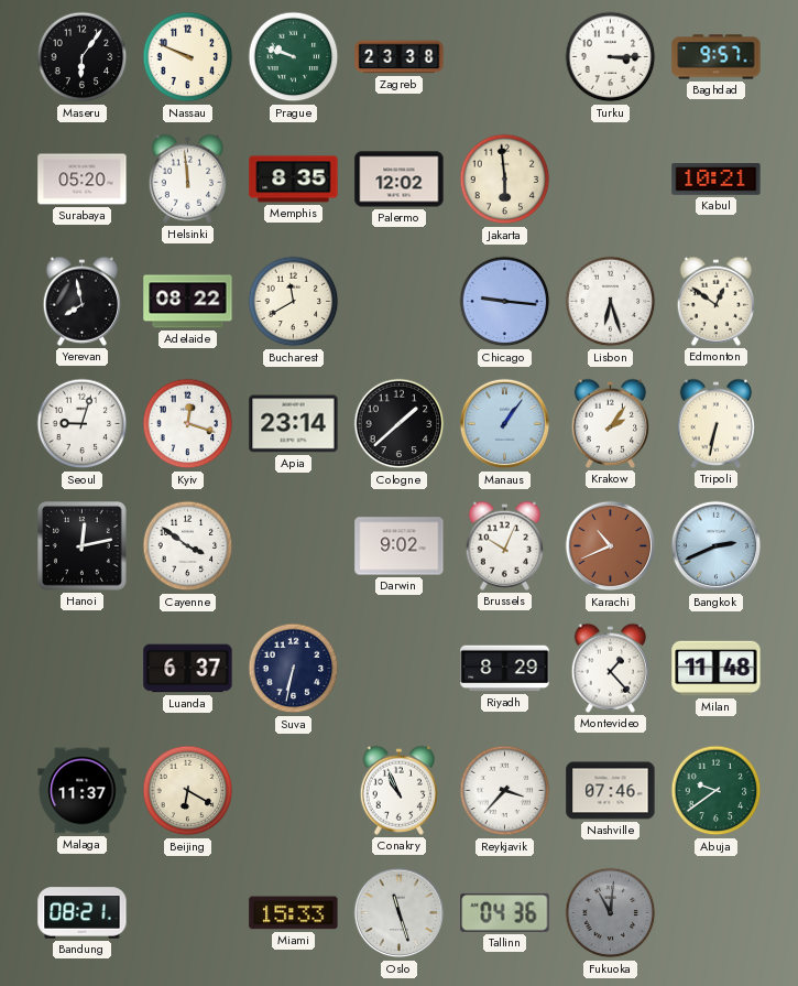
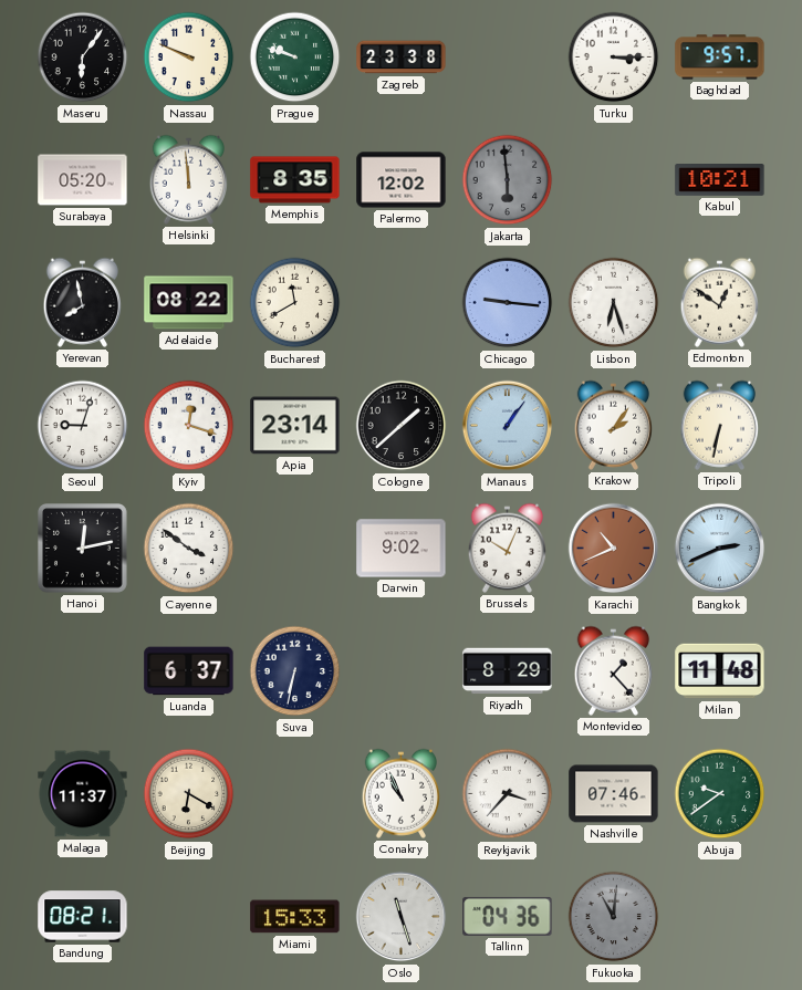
Jakarta dial: cream -> grey (508, 180)
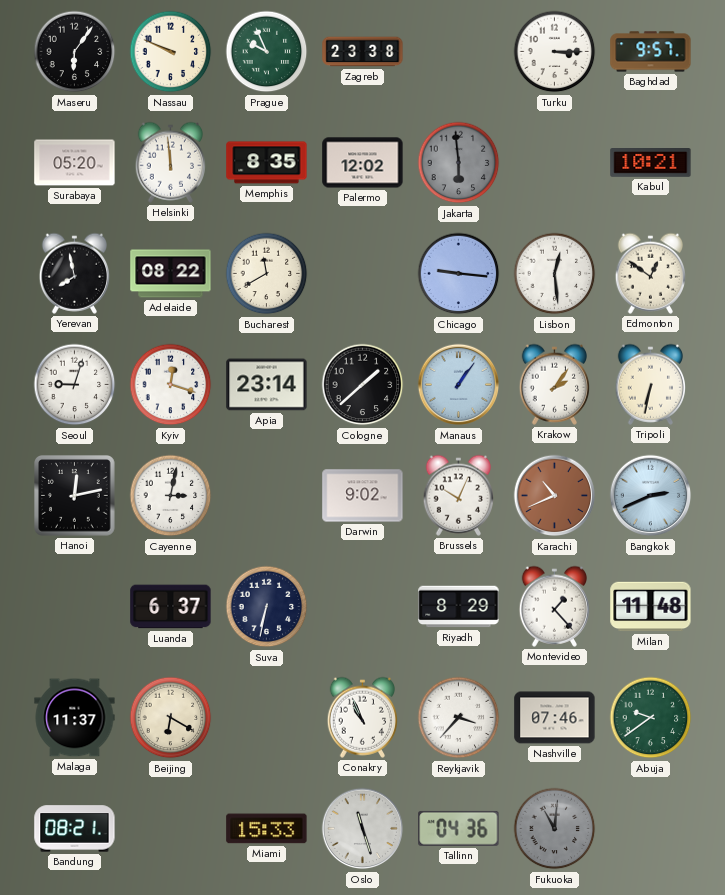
Prague: 9:48 -> 9:56 (267, 52)
Lisbon: 6:27 -> 12:29 (555, 274)
Cayenne: 3:51 -> 3:02 (171, 496)
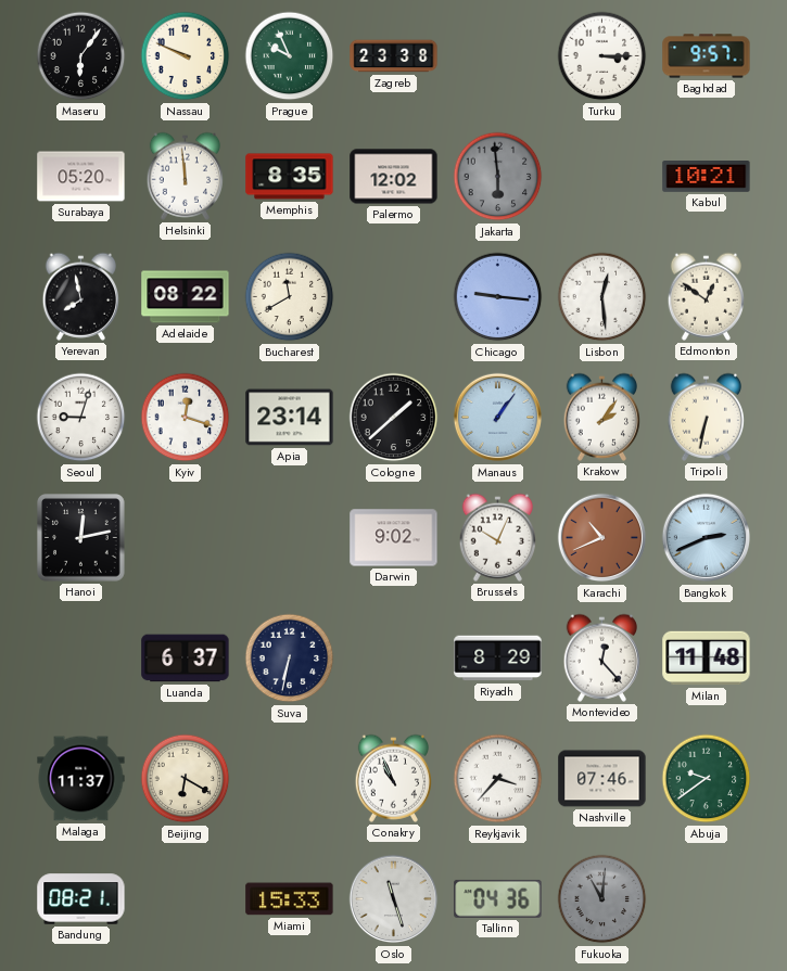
Cayenne: 3:02 -> none (171, 496)
Montevideo: 1:23 -> 12:23 (601, 657)
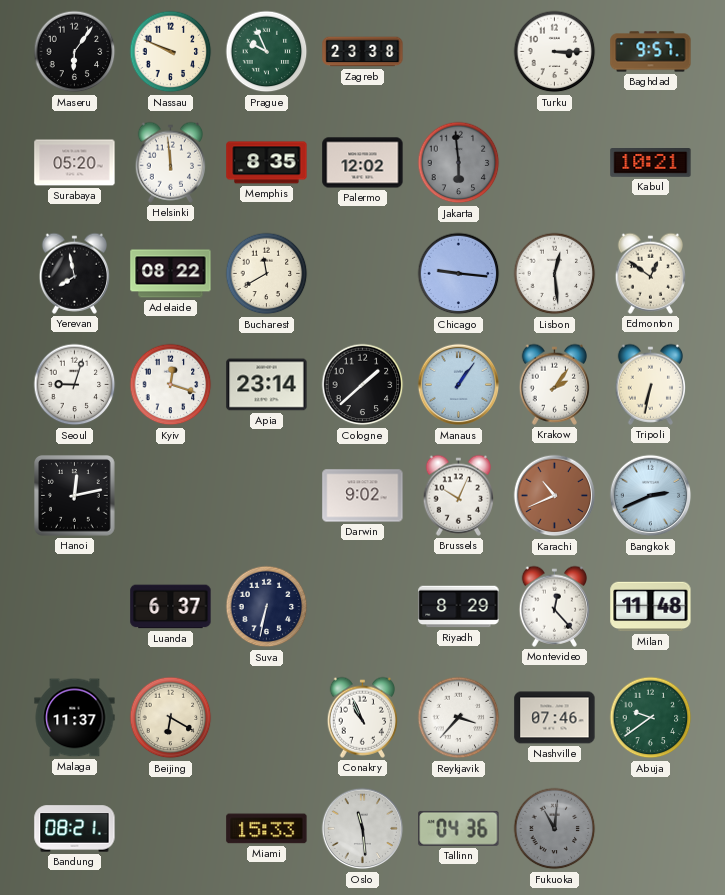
Oslo: 11:27 -> 11:29 (363, 829)
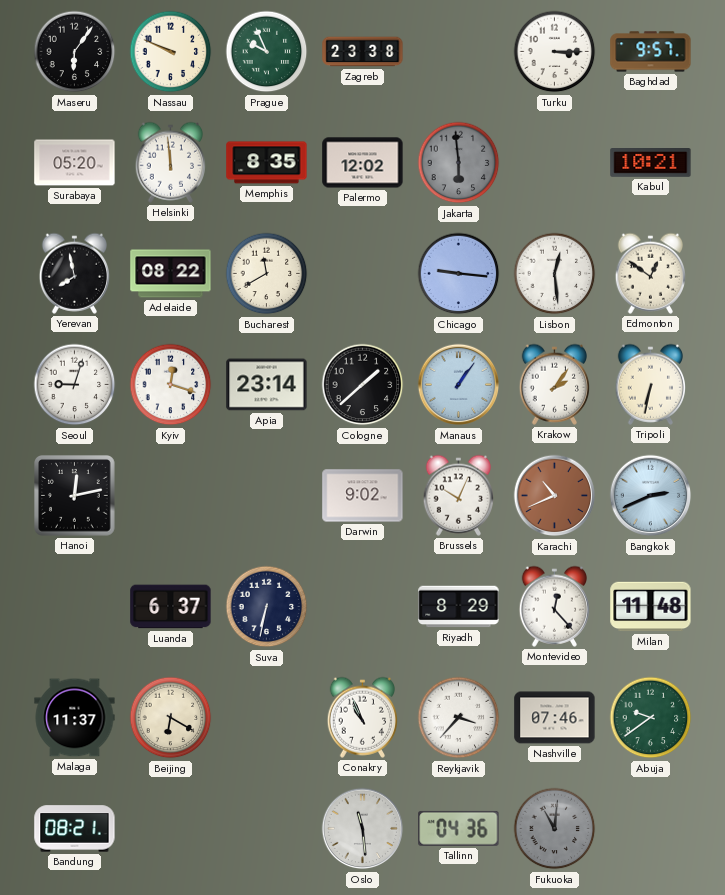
Miami: 15:33 -> none (267, 829)
